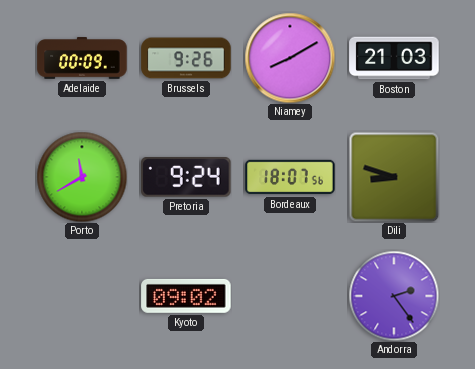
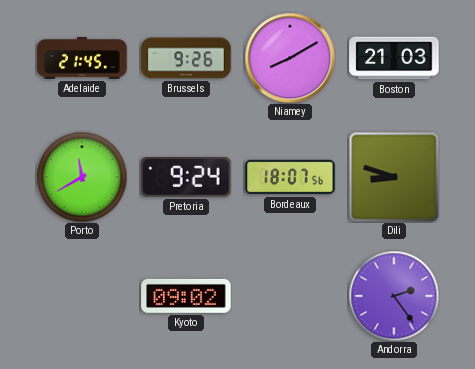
Adelaide: 00:09 -> 21:45 (82, 58)
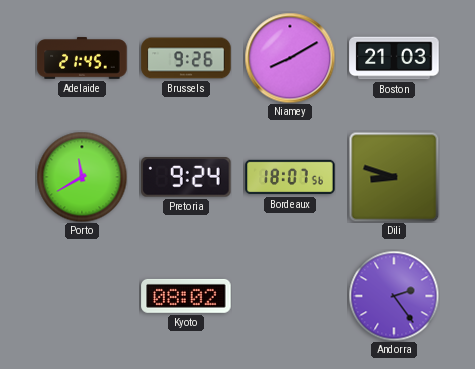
Kyoto: 09:02 -> 08:02 (186, 296)
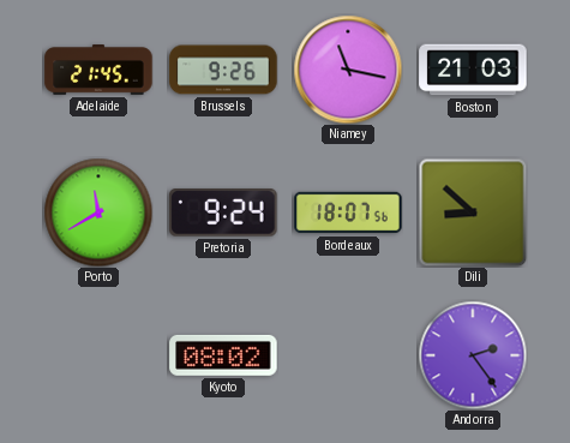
Niamey: 8:10 -> 11:17 (348, 70)
Dili: 8:48 -> 8:52 (473, 212)
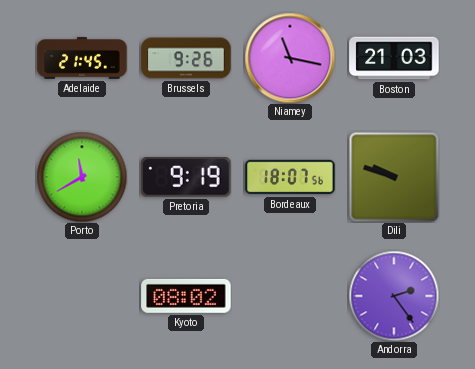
Pretoria: 9:24 -> 9:19 (186, 178)
Dili: 8:52 -> 9:48 (394, 177)
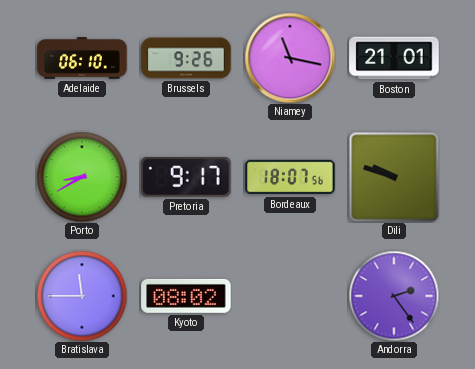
Adelaide: 21:45 -> 06:10 (82, 58)
Boston: 21:03 -> 21:01 (394, 58)
Porto: 11:40 -> 8:40 (82, 177)
Pretoria: 9:19 -> 9:17 (186, 178)
Bratislava: none -> 11:45 (82, 296)
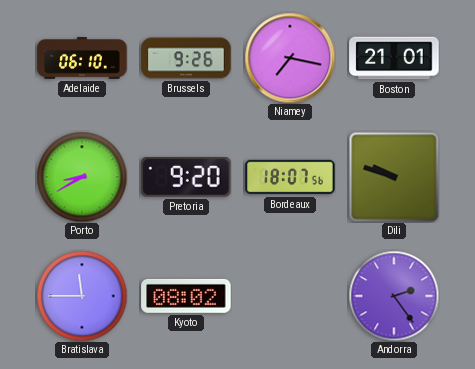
Niamey: 11:17 -> 7:17 (290, 58)
Pretoria: 9:17 -> 9:20 (186, 178)
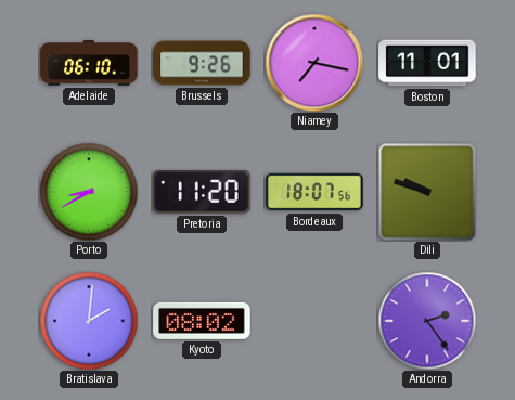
Boston: 21:01 -> 11:01 (427, 63)
Pretoria: 9:20 -> 11:20 (202, 193)
Bratislava: 11:45 -> 2:01 (89, 321)
